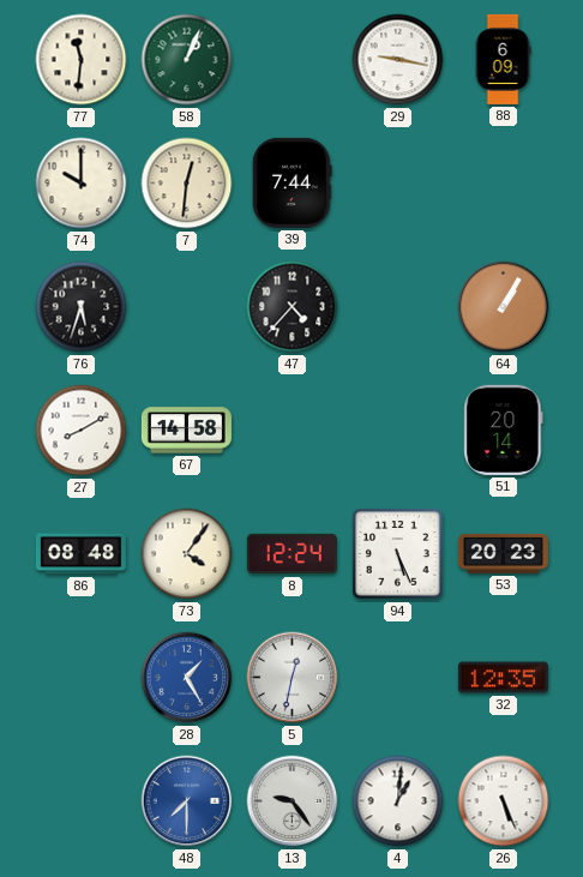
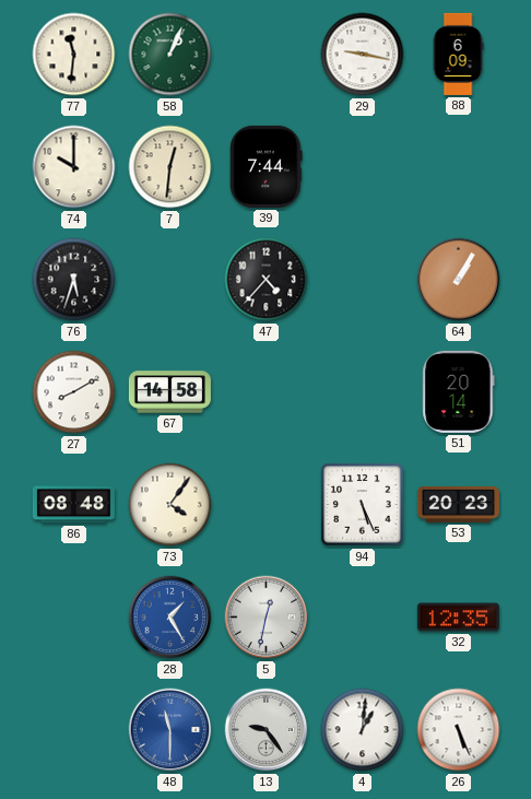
8: 12:24 -> none (291, 554)
48: 7:30 -> 11:30 (170, 730)
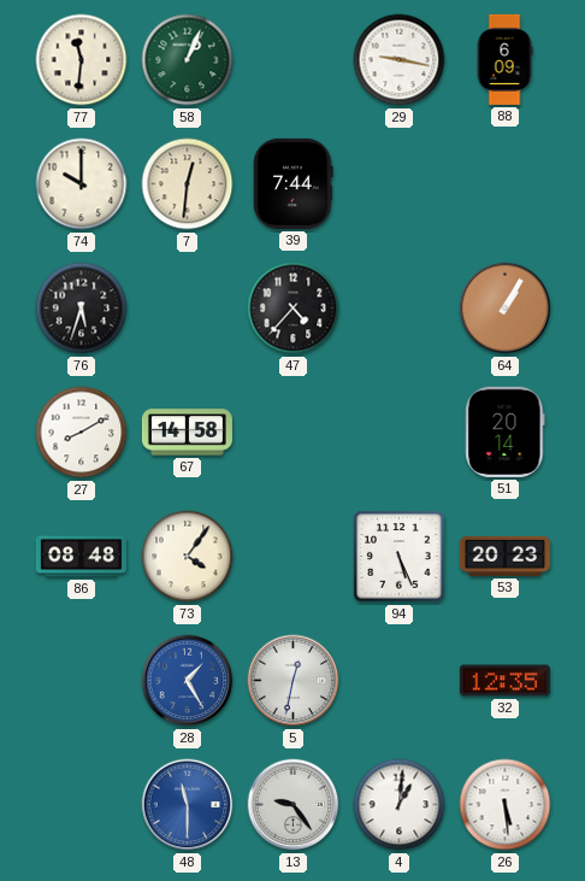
26: 5:26 -> 5:29 (506, 805)
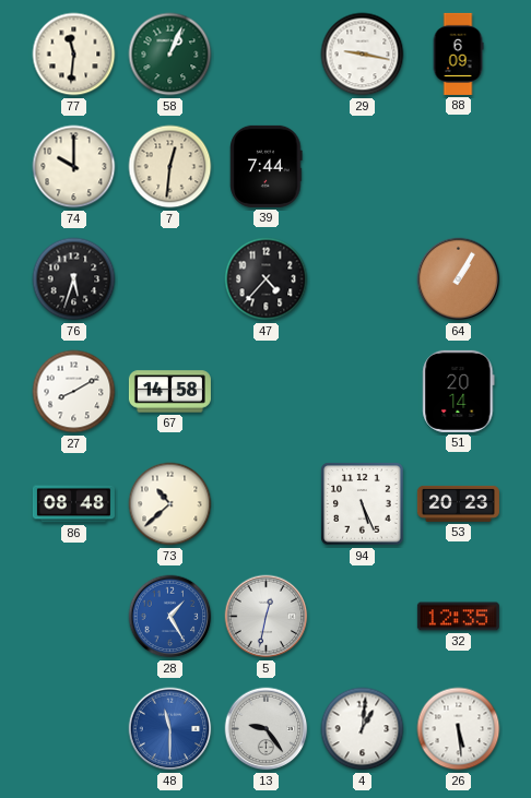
73: 4:06 -> 10:38 (170, 504)
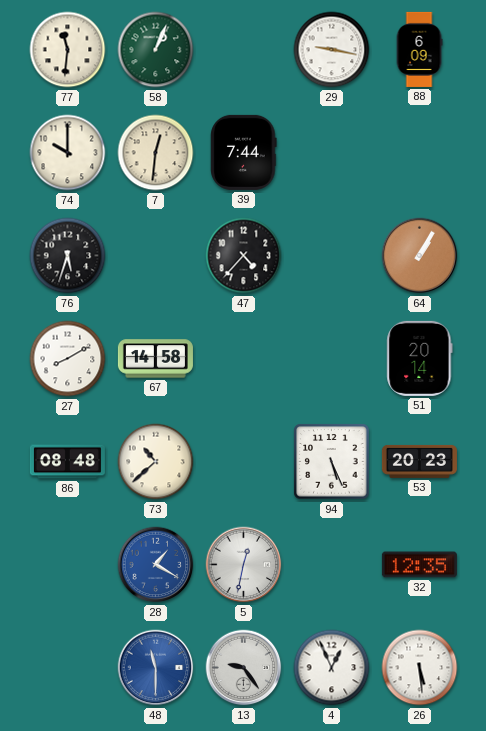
28: 1:25 -> 1:20 (156, 565)
4: 1:01 -> 12:56 (332, 668)
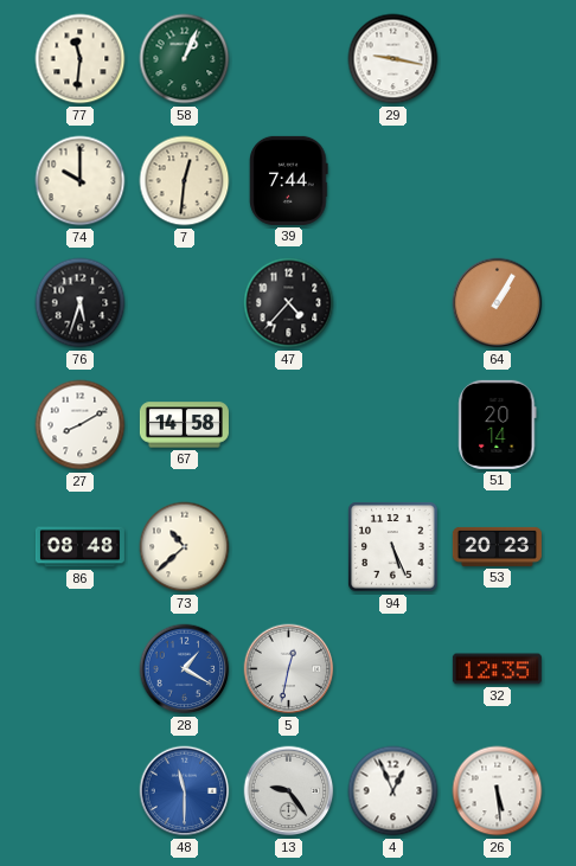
88: 6:09 -> none (419, 49)
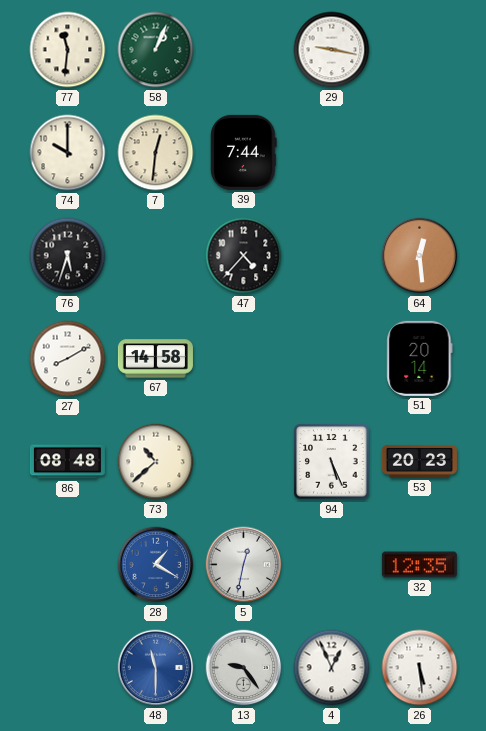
64: 1:05 -> 12:29 (420, 256)
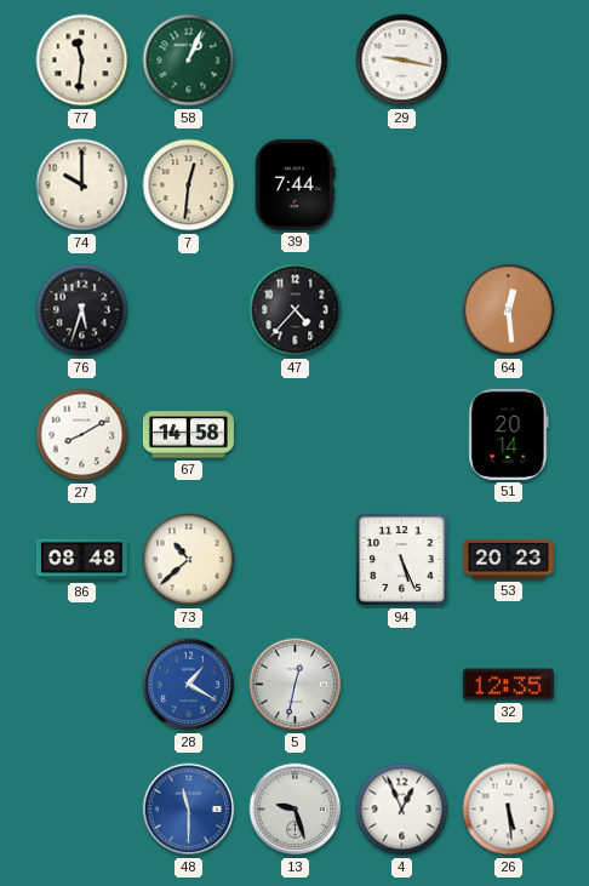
13: 9:24 -> 9:27 (296, 810)
